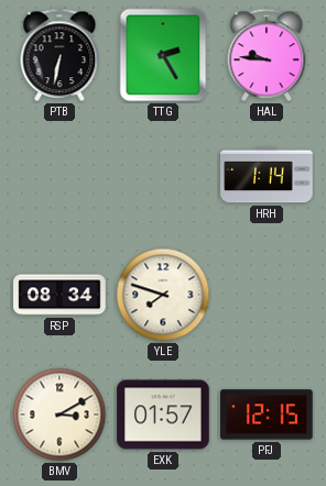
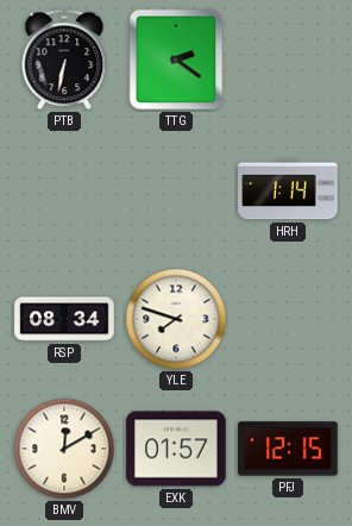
TTG: 2:25 -> 2:21 (176, 60)
HAL: 9:46 -> none (267, 55)
BMV: 3:10 -> 12:10 (64, 449)
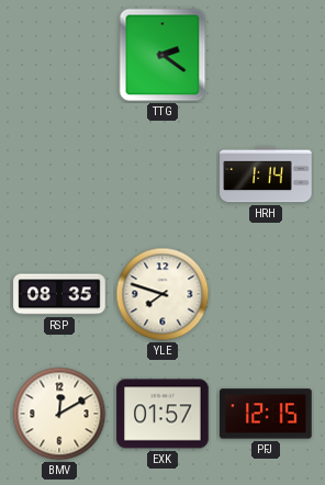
PTB: 6:32 -> none (64, 60)
RSP: 08:34 -> 08:35 (59, 294)
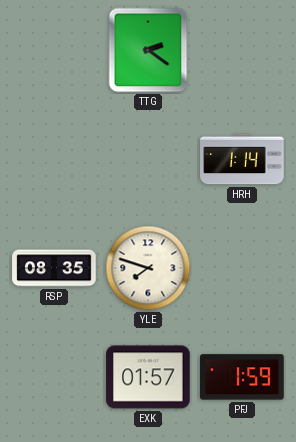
BMV: 12:10 -> none (59, 414)
PFJ: 12:15 -> 1:59 (242, 377)
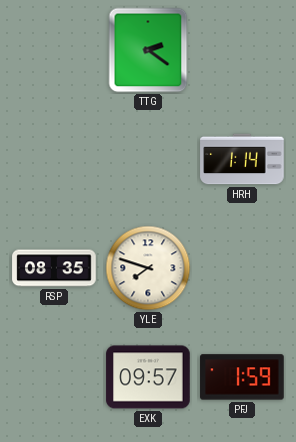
EXK: 01:57 -> 09:57 (148, 377)
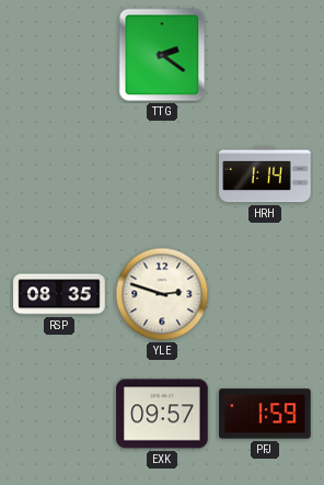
YLE: 7:48 -> 2:48 (162, 294)
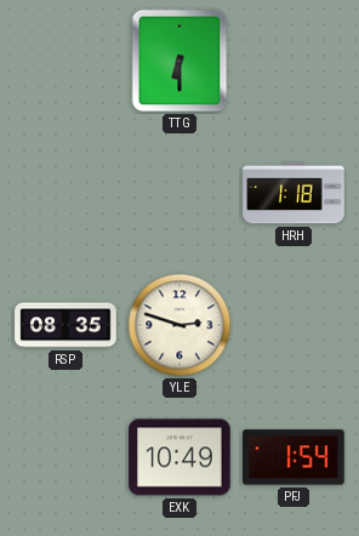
TTG: 2:21 -> 6:30 (180, 61)
HRH: 1:14 -> 1:18 (294, 193)
EXK: 09:57 -> 10:49 (180, 457)
PFJ: 1:59 -> 1:54 (294, 457)
